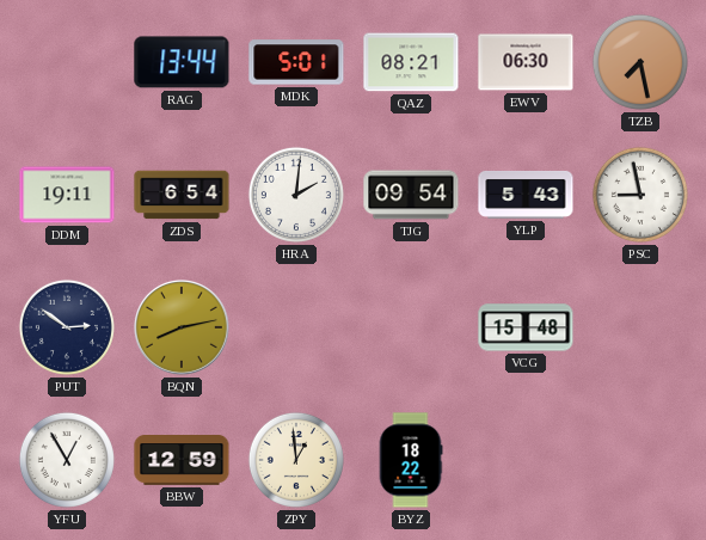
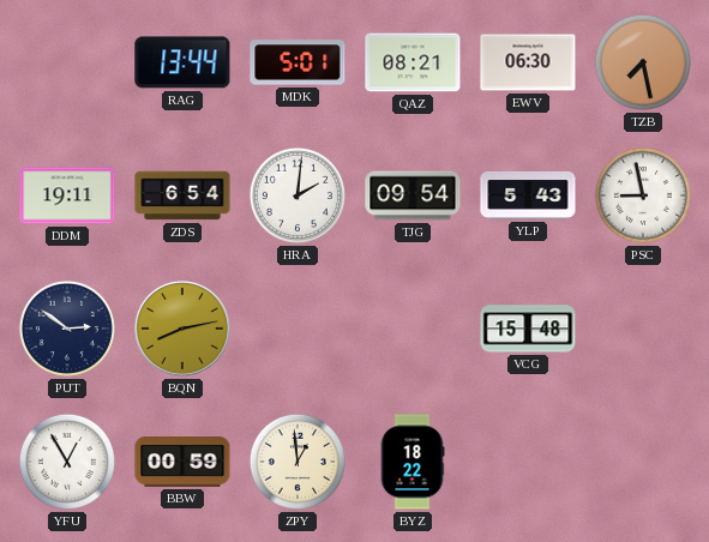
BBW: 12:59 -> 00:59 (182, 462)
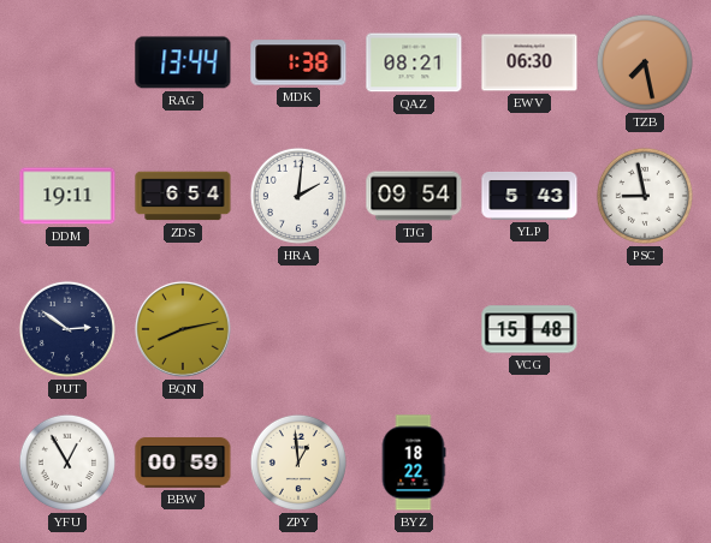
MDK: 5:01 -> 1:38 (298, 62)
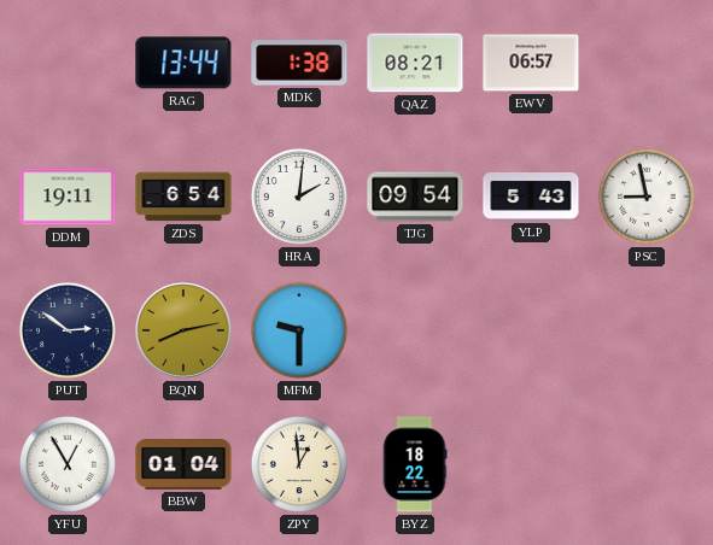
EWV: 06:30 -> 06:57 (531, 63)
TZB: 7:28 -> none (645, 62)
MFM: none -> 9:30 (299, 330)
VCG: 15:48 -> none (529, 329)
BBW: 00:59 -> 01:04 (183, 464)
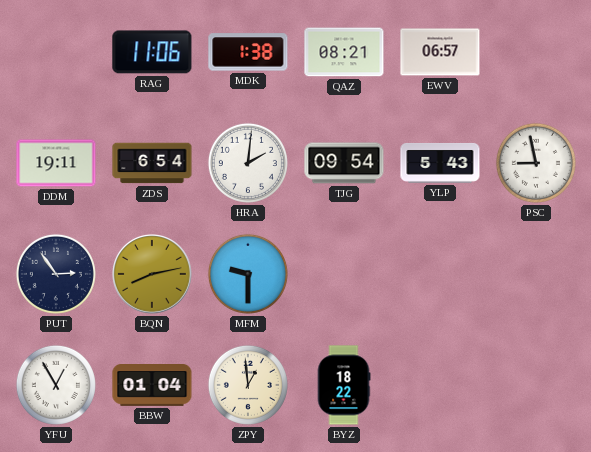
RAG: 13:44 -> 11:06 (152, 52)
PUT: 2:51 -> 2:54 (56, 274)
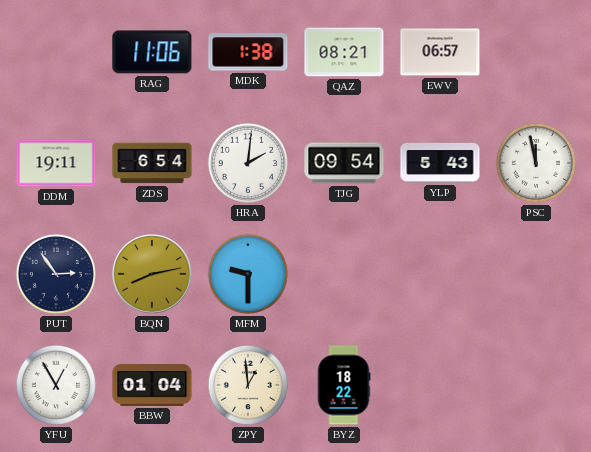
PSC: 8:58 -> 11:58 (536, 163)
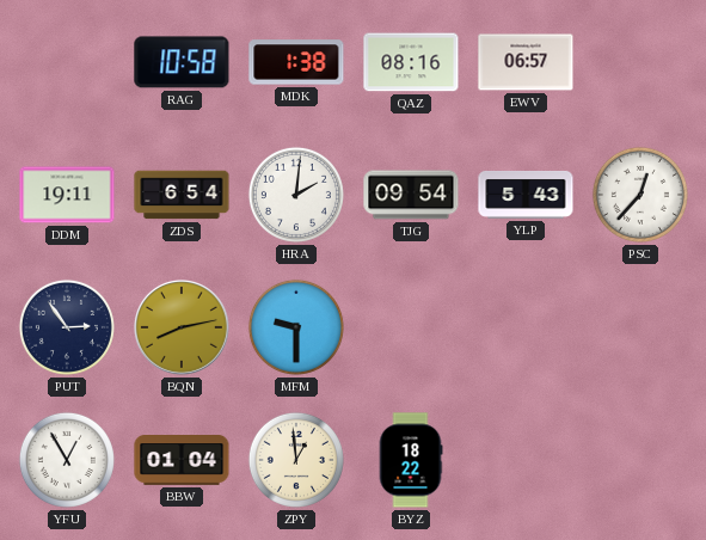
RAG: 11:06 -> 10:58 (182, 62)
QAZ: 08:21 -> 08:16 (411, 62)
PSC: 11:58 -> 12:37 (640, 195)
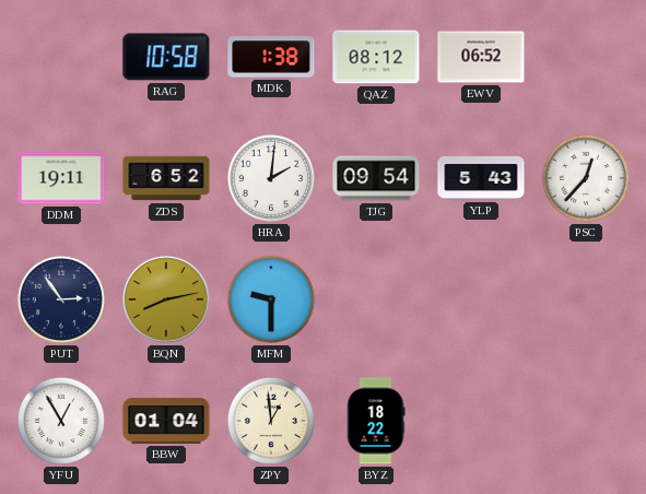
QAZ: 08:16 -> 08:12 (376, 57)
EWV: 06:57 -> 06:52 (481, 57)
ZDS: 6:54 -> 6:52 (166, 178)
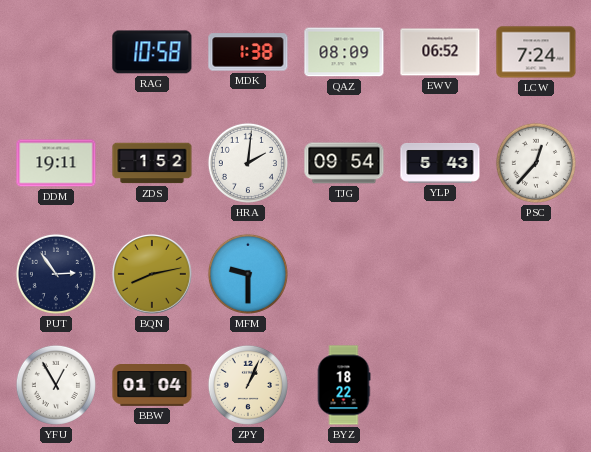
QAZ: 08:12 -> 08:09 (344, 52)
LCW: none -> 7:24 (536, 52)
ZDS: 6:52 -> 1:52 (152, 163)
ZPY: 12:59 -> 1:04 (248, 385)
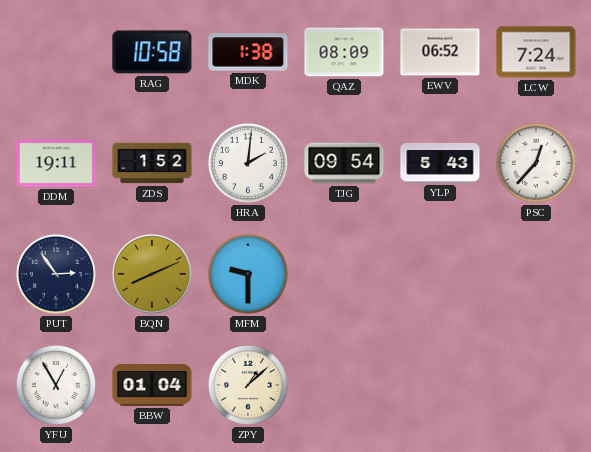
BQN: 8:13 -> 8:11 (153, 275)
ZPY: 1:04 -> 1:08 (248, 385)
BYZ: 18:22 -> none (344, 385)
